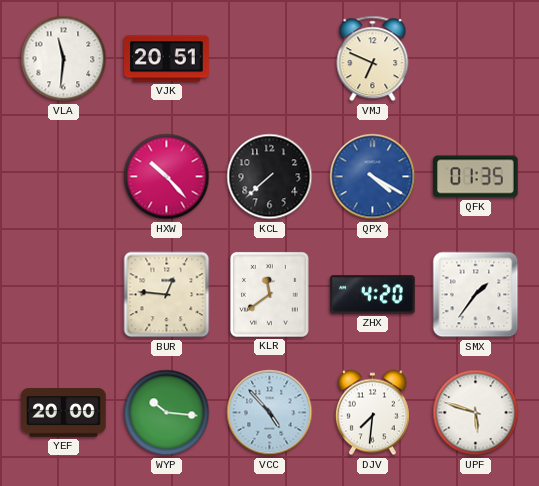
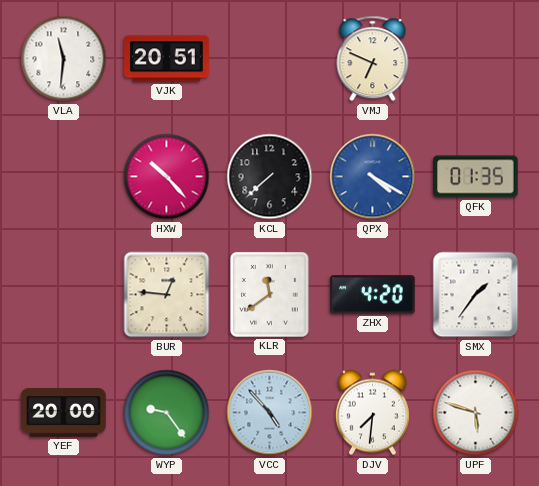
WYP: 10:16 -> 9:24 (167, 413)
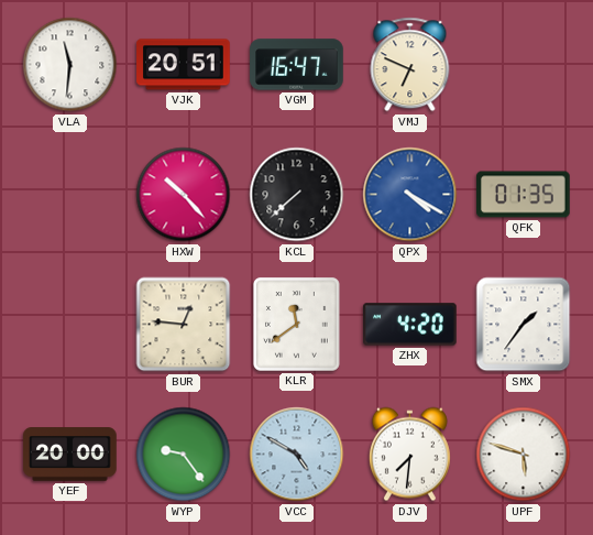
VGM: none -> 16:47 (297, 65)
VCC: 4:53 -> 4:50 (297, 455)
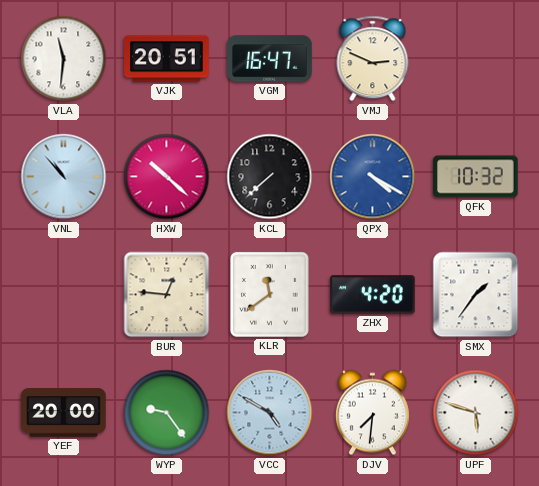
VMJ: 6:49 -> 2:49 (373, 59)
VNL: none -> 10:53 (64, 177)
HXW: 10:23 -> 10:22 (167, 177)
QFK: 01:35 -> 10:32 (476, 177)
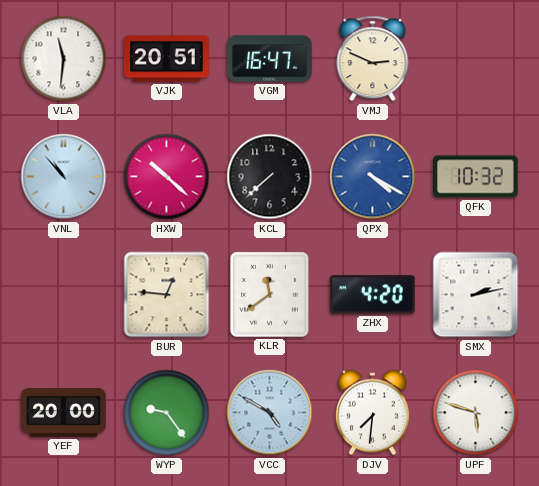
SMX: 1:36 -> 2:13 (476, 295)
